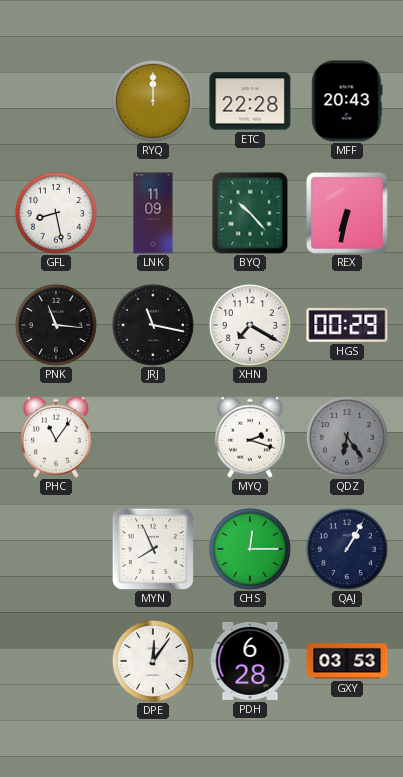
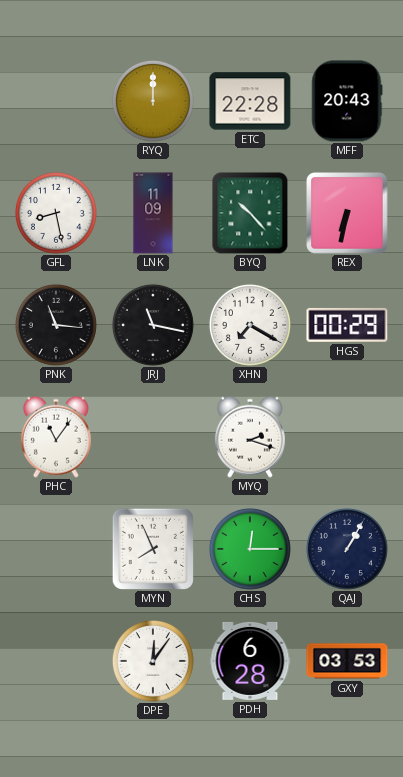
QDZ: 6:24 -> none (347, 437)
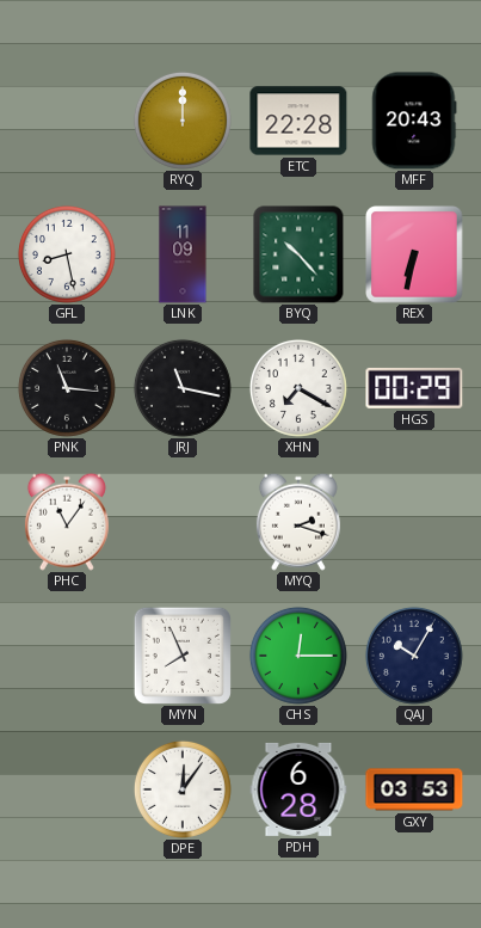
QAJ: 1:05 -> 10:05 (414, 656)
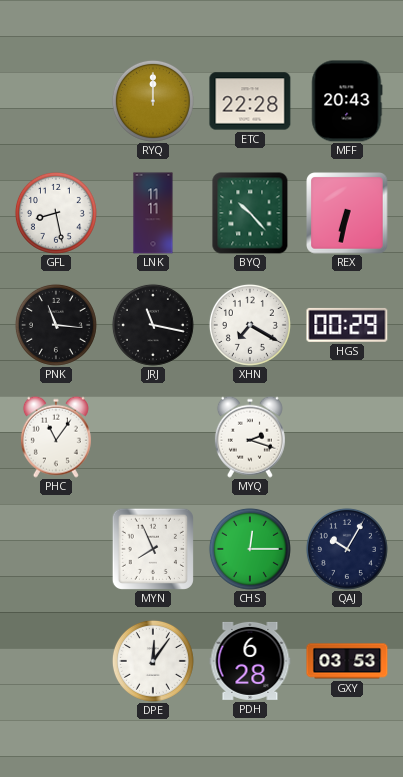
LNK: 11:09 -> 11:11 (153, 213)
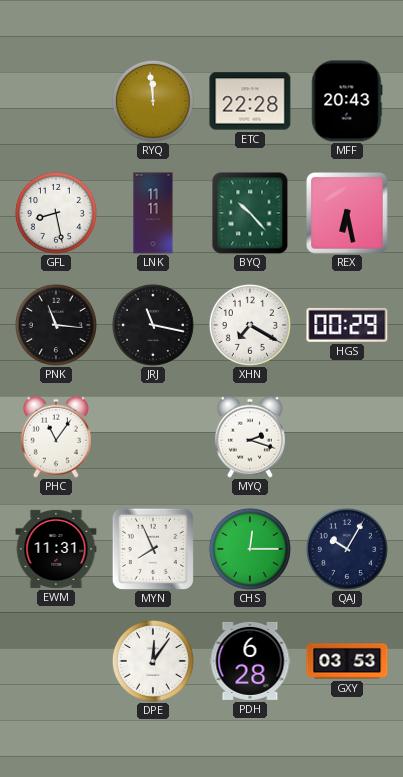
RYQ: 12:00 -> 11:59 (153, 101)
REX: 6:32 -> 6:28 (347, 213)
EWM: none -> 11:31 (56, 549)
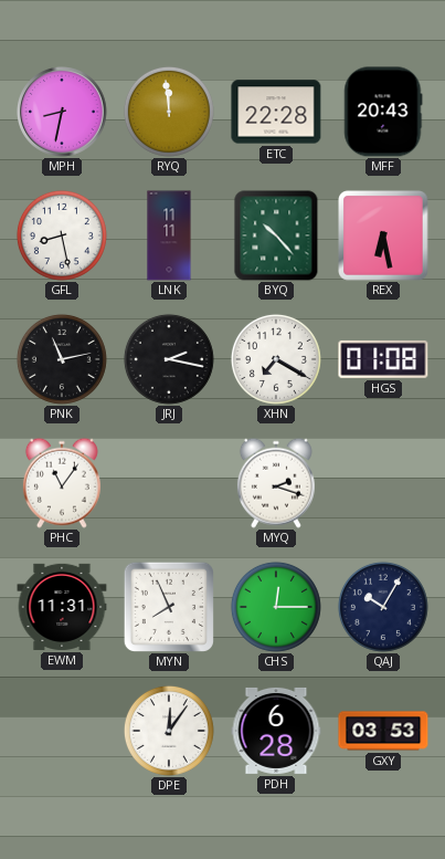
MPH: none -> 8:32 (62, 112)
PNK: 11:16 -> 11:13 (62, 359)
JRJ: 11:17 -> 2:17 (169, 359)
HGS: 00:29 -> 01:08 (383, 359)
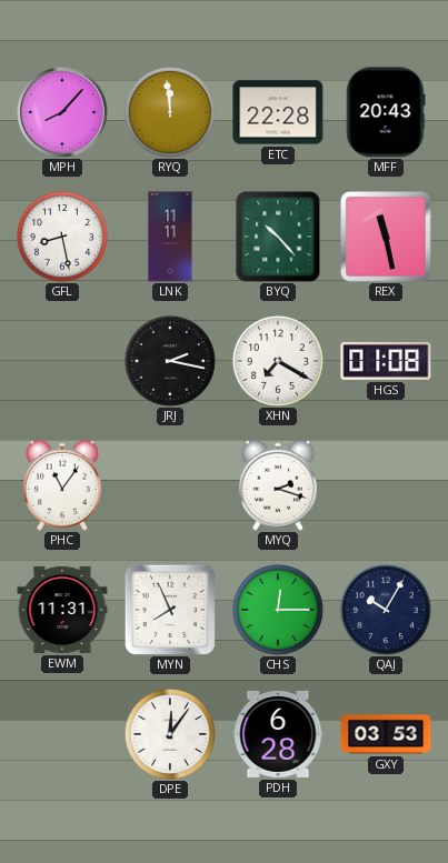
MPH: 8:32 -> 8:07 (62, 112)
REX: 6:28 -> 11:28 (386, 237)
PNK: 11:13 -> none (62, 359)
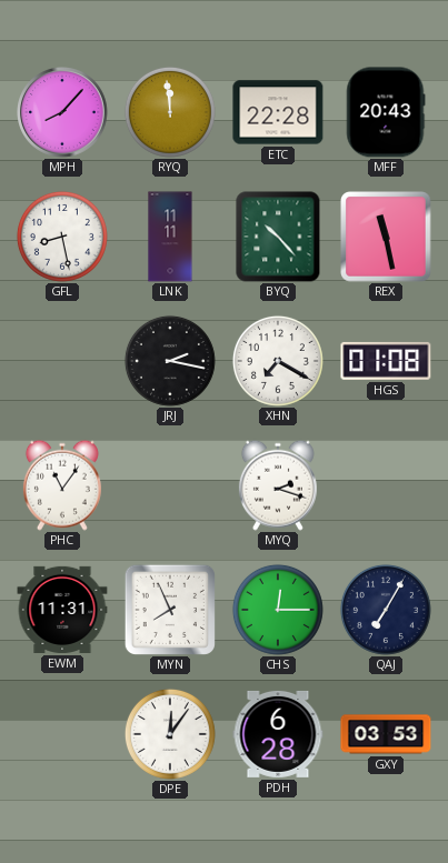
QAJ: 10:05 -> 7:05 (386, 610)
